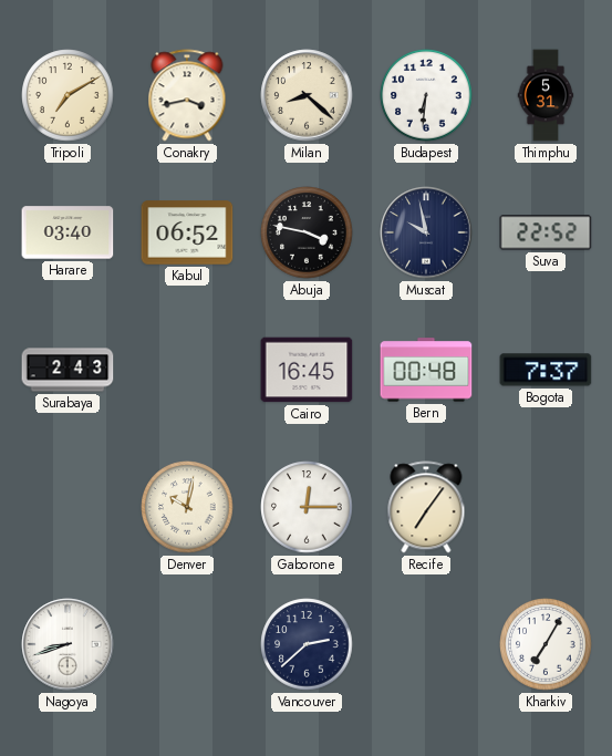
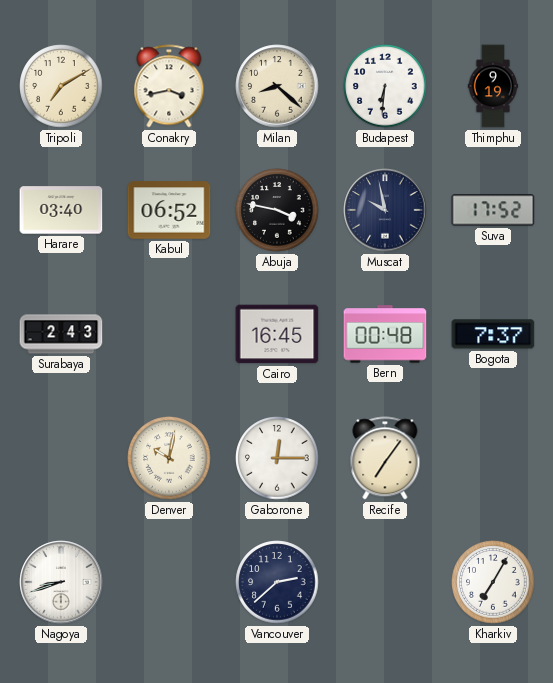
Thimphu: 5:31 -> 9:19 (493, 86)
Suva: 22:52 -> 17:52 (493, 210)
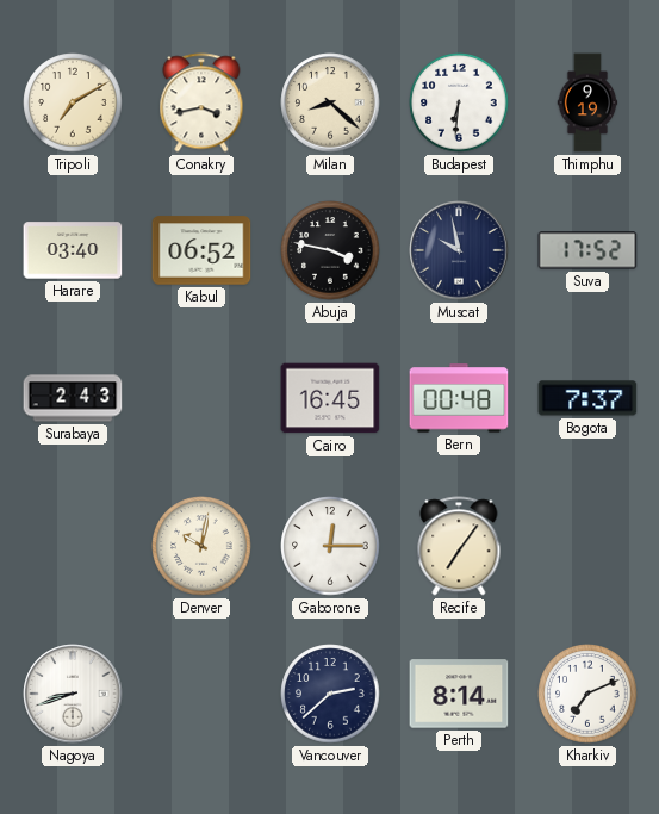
Perth: none -> 8:14 (459, 694)
Kharkiv: 7:05 -> 7:11 (587, 694)
